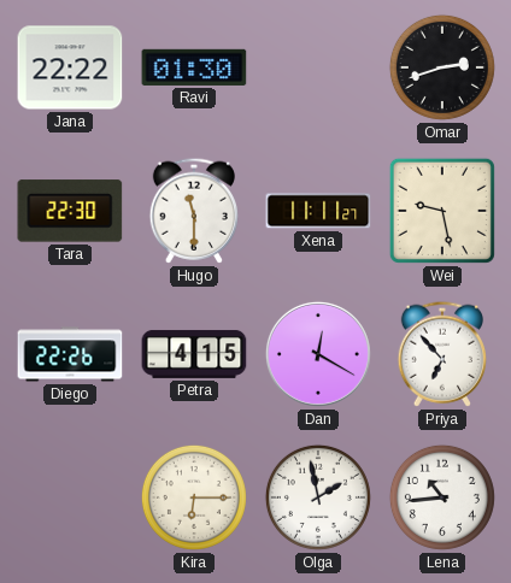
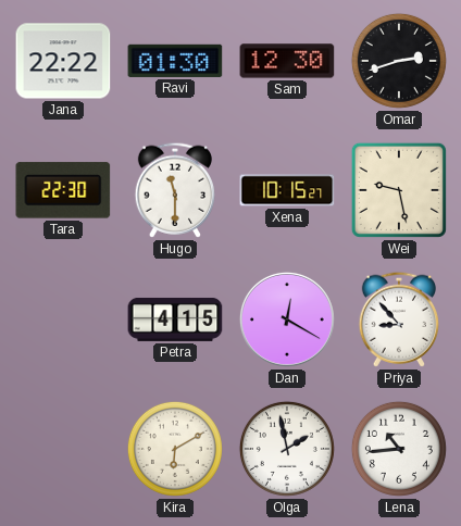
Sam: none -> 12:30 (287, 61)
Xena: 11:11 -> 10:15 (287, 190)
Diego: 22:26 -> none (70, 354)
Priya: 6:53 -> 8:53 (398, 320)
Kira: 6:15 -> 6:10 (175, 449)
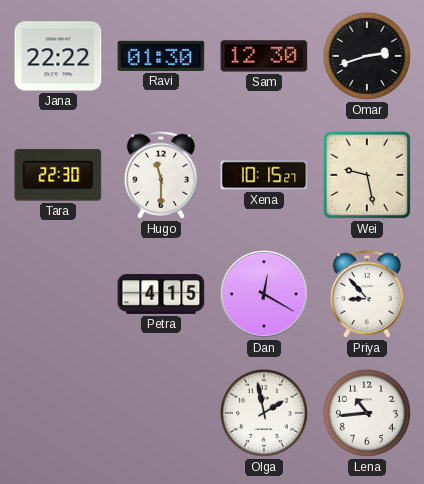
Kira: 6:10 -> none (175, 449)
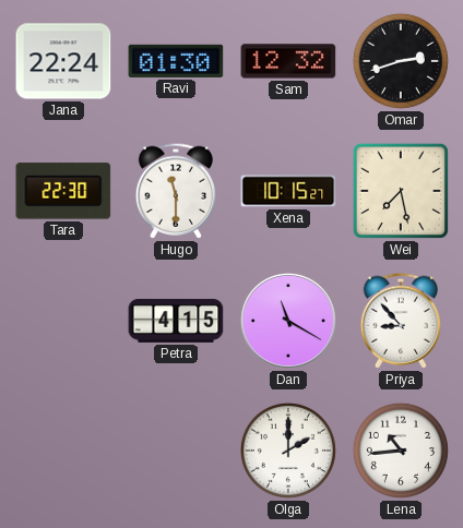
Jana: 22:22 -> 22:24 (63, 61)
Sam: 12:30 -> 12:32 (288, 61)
Wei: 9:28 -> 7:28 (401, 191)
Dan: 12:20 -> 11:20 (288, 321)
Olga: 1:58 -> 2:00 (288, 451)
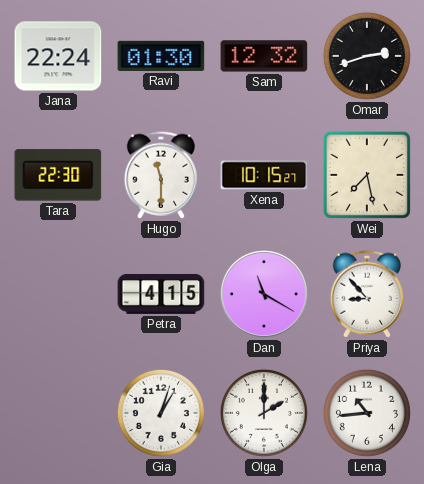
Gia: none -> 1:03 (161, 413)
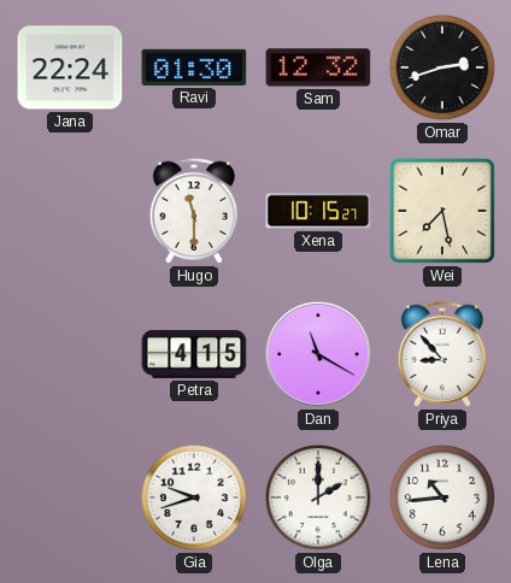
Tara: 22:30 -> none (58, 175)
Gia: 1:03 -> 9:42 (194, 497)
